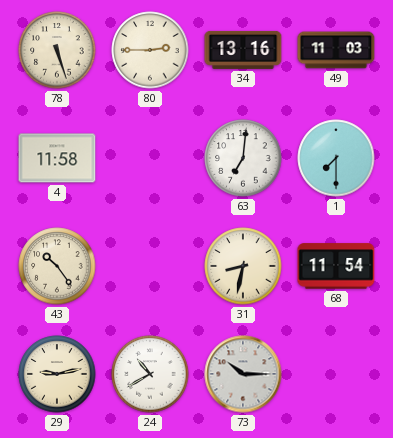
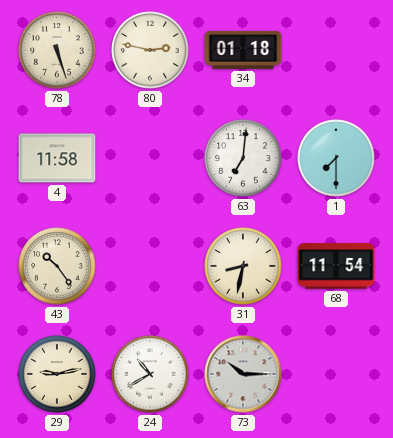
80: 2:45 -> 2:47 (150, 50)
34: 13:16 -> 01:18 (243, 50)
49: 11:03 -> none (336, 50)
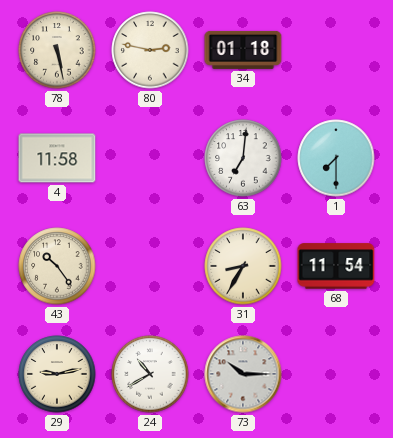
78: 5:27 -> 5:28 (57, 50)
31: 8:32 -> 8:35 (243, 266)
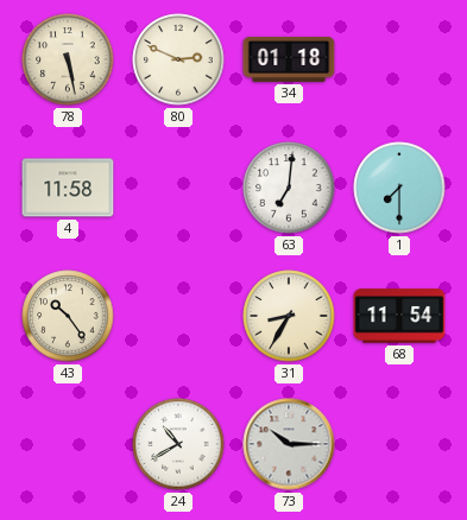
80: 2:47 -> 2:49 (178, 59)
29: 9:13 -> none (57, 374)
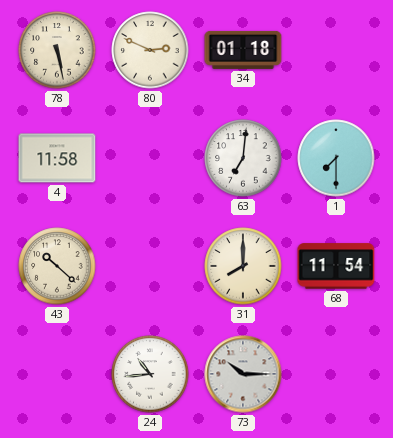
43: 10:24 -> 10:22 (57, 266)
31: 8:35 -> 8:00 (243, 266)
24: 10:40 -> 10:44 (150, 374)
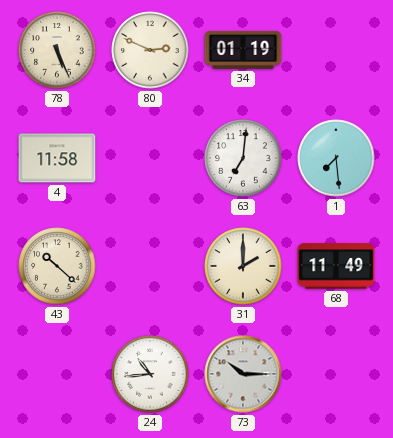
78: 5:28 -> 5:26 (57, 50)
34: 01:18 -> 01:19 (243, 50)
1: 7:30 -> 7:29 (336, 158)
31: 8:00 -> 2:00 (243, 266)
68: 11:54 -> 11:49 (336, 266)
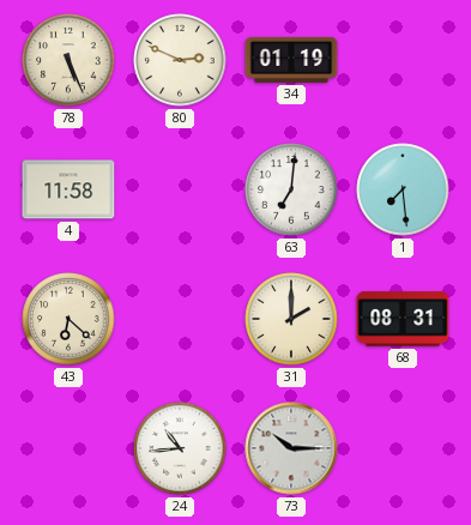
43: 10:22 -> 6:22 (68, 319)
68: 11:49 -> 08:31 (403, 319)
